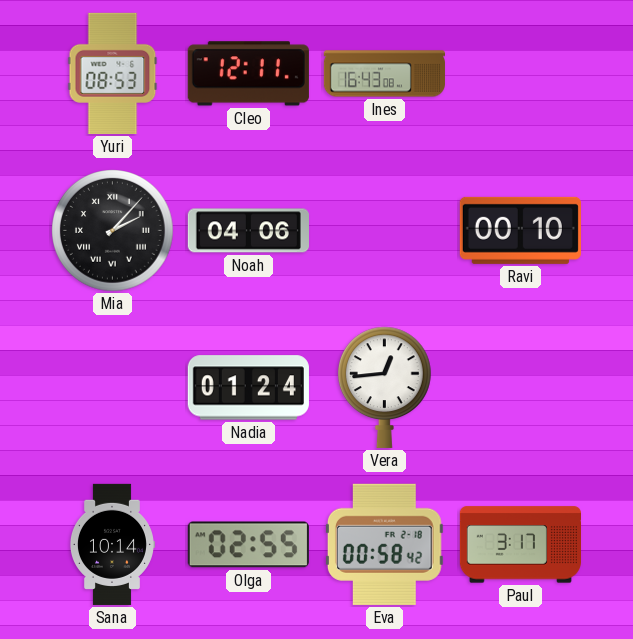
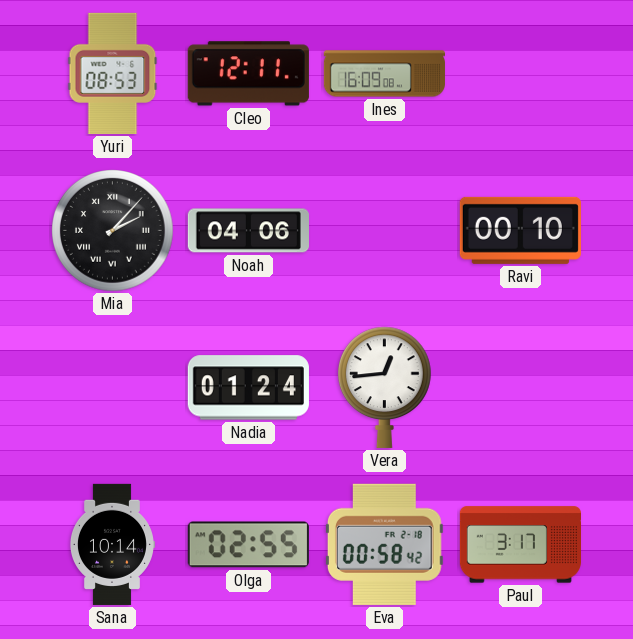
Ines: 16:43 -> 16:09 (384, 74)
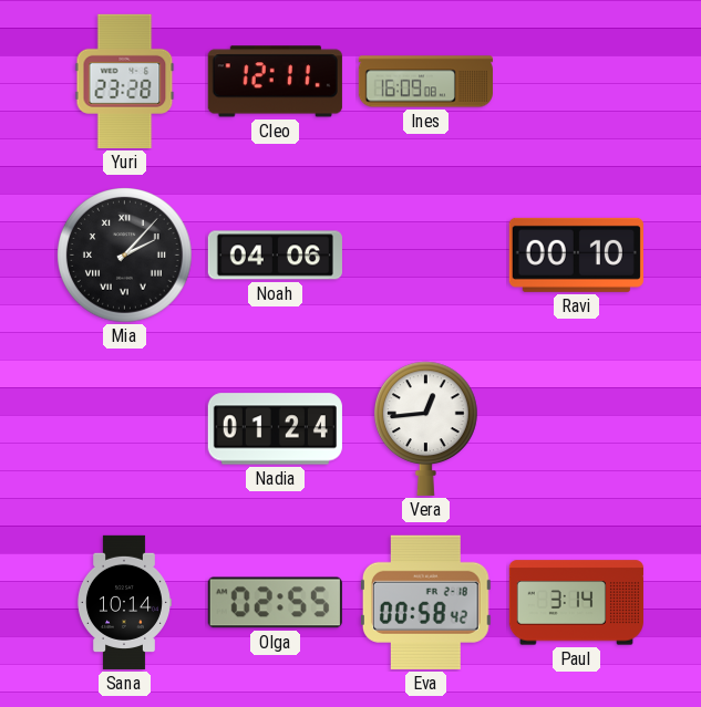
Yuri: 08:53 -> 23:28 (125, 81)
Paul: 3:17 -> 3:14 (576, 603)
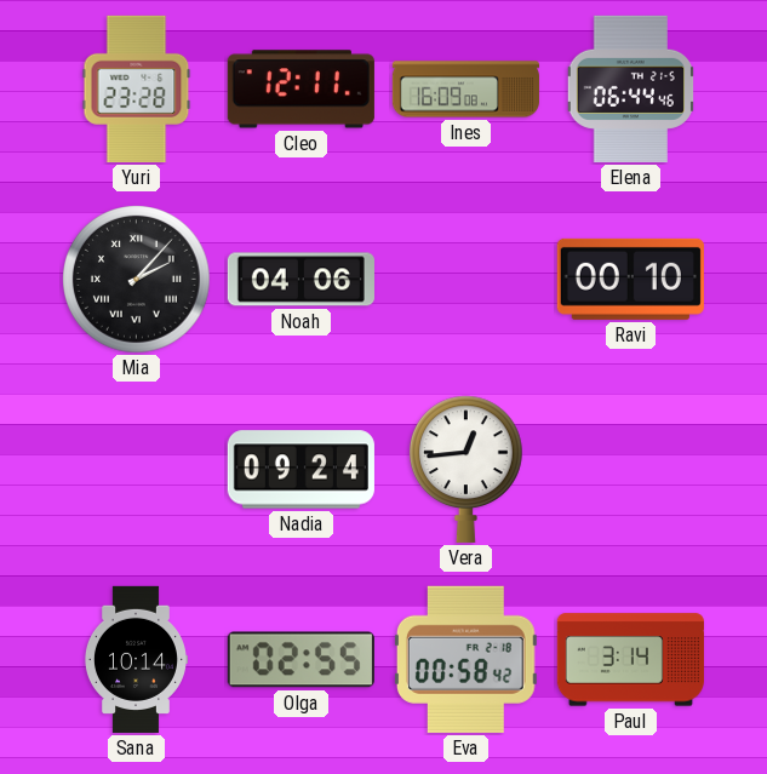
Elena: none -> 06:44 (630, 88)
Nadia: 01:24 -> 09:24 (300, 470)
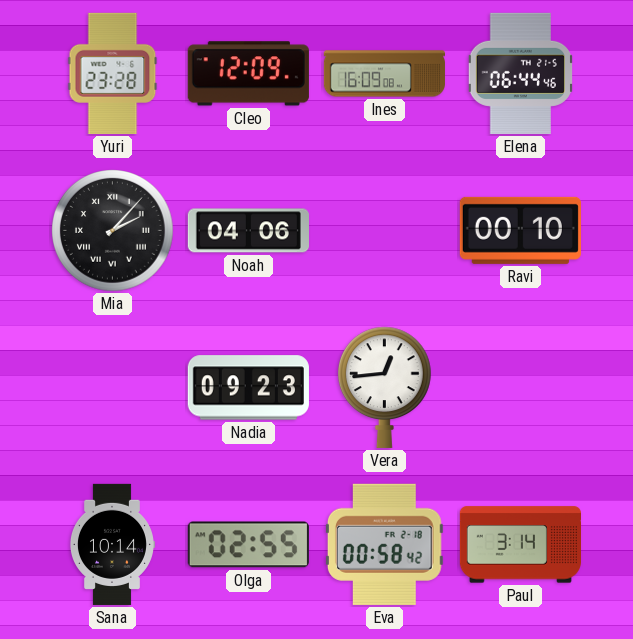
Cleo: 12:11 -> 12:09 (248, 74)
Nadia: 09:24 -> 09:23 (248, 388)
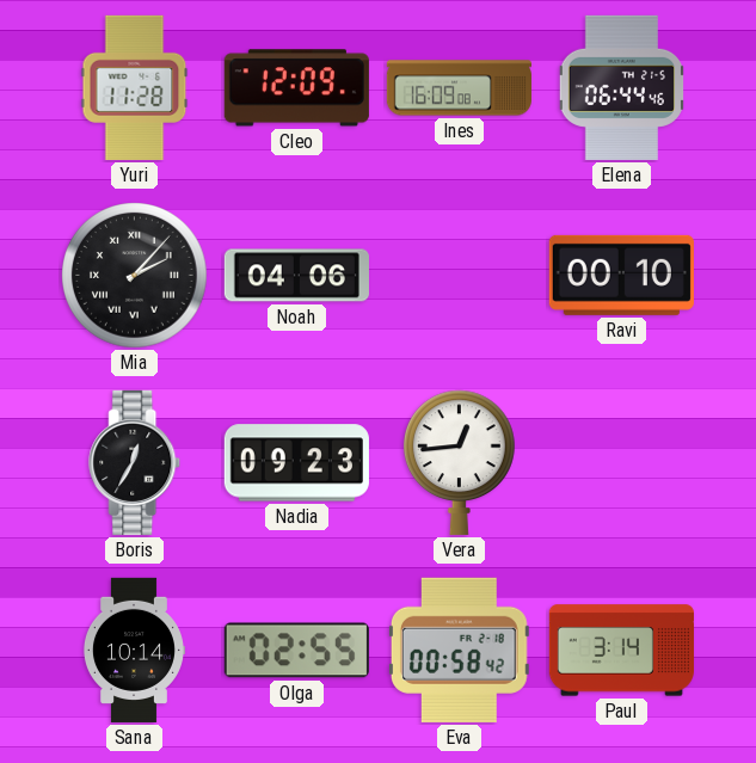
Yuri: 23:28 -> 11:28 (135, 87)
Boris: none -> 12:35 (135, 462)
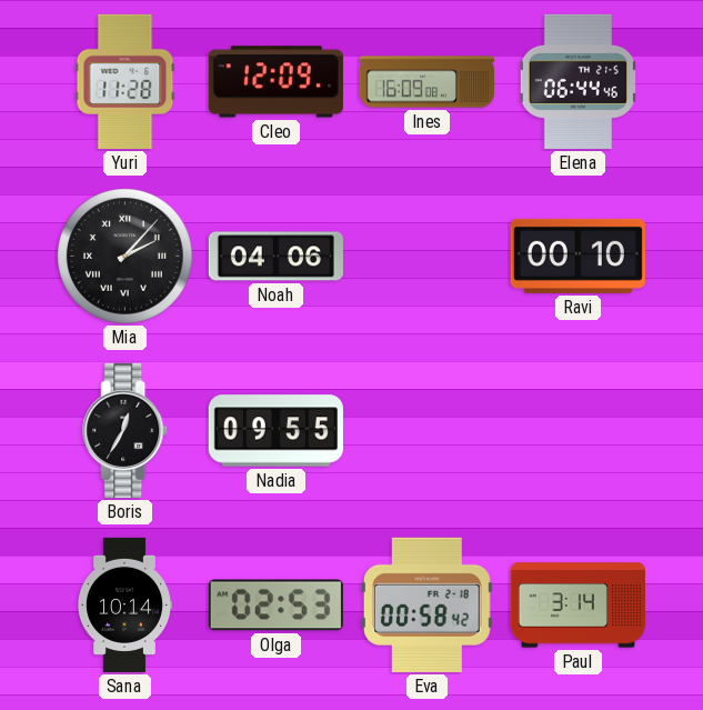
Nadia: 09:23 -> 09:55 (275, 431)
Vera: 12:44 -> none (460, 462)
Olga: 02:55 -> 02:53 (275, 606)
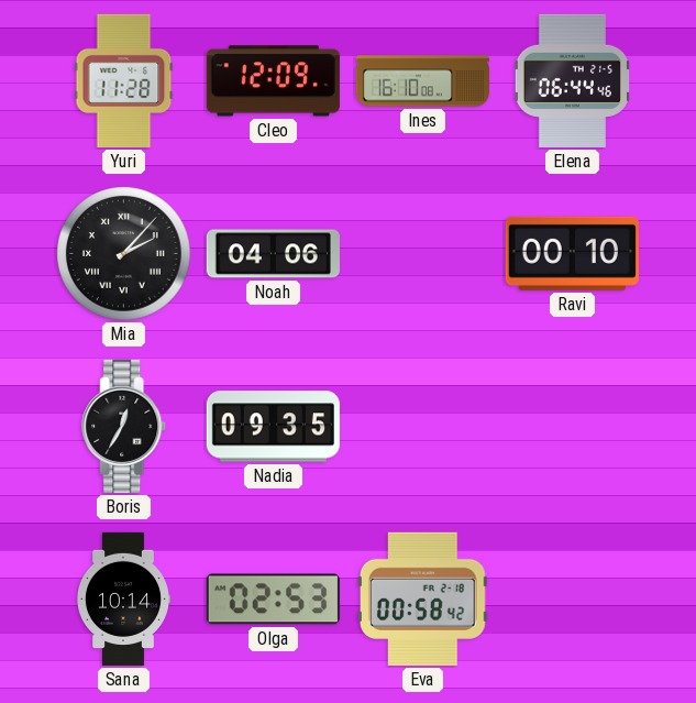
Ines: 16:09 -> 16:10 (422, 81)
Nadia: 09:55 -> 09:35 (273, 427)
Paul: 3:14 -> none (578, 606)
